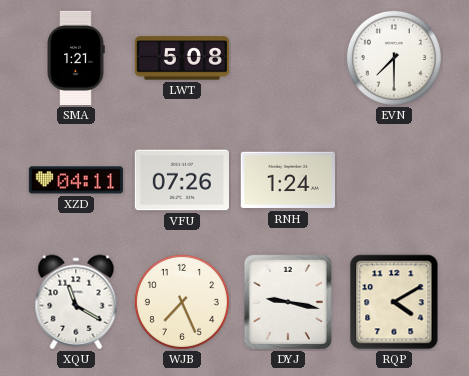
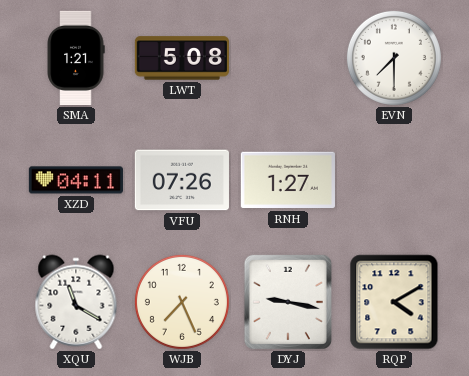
RNH: 1:24 -> 1:27 (288, 180)
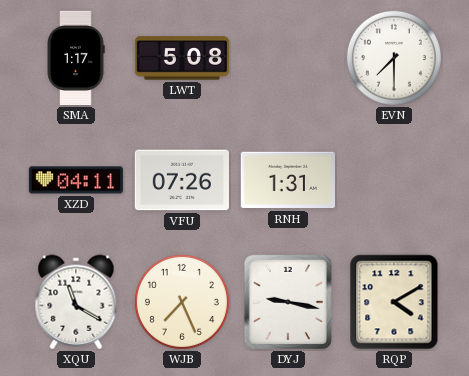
SMA: 1:21 -> 1:17 (76, 58)
RNH: 1:27 -> 1:31 (288, 180)
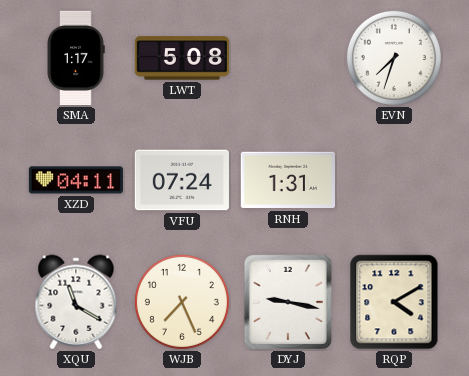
EVN: 7:30 -> 7:33 (394, 58)
VFU: 07:26 -> 07:24 (182, 180)
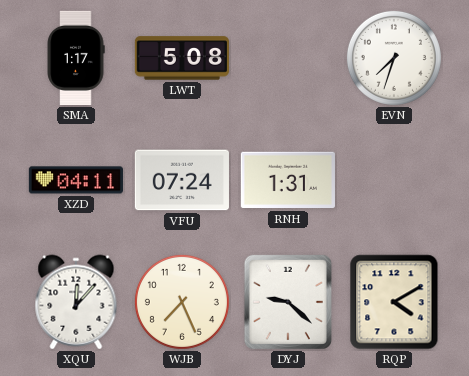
XQU: 11:20 -> 12:07 (76, 302)
DYJ: 9:17 -> 9:22 (288, 302)
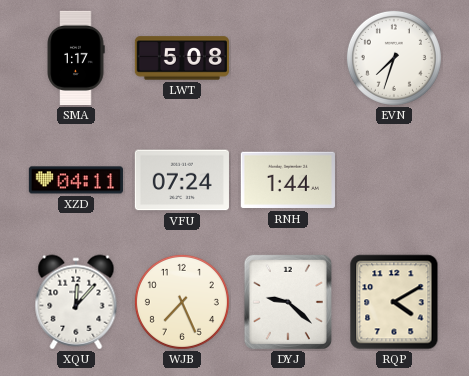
RNH: 1:31 -> 1:44 (288, 180)
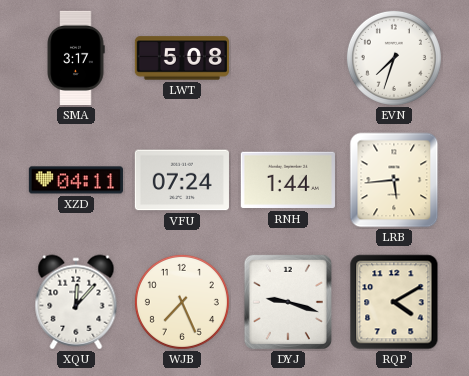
SMA: 1:17 -> 3:17 (76, 58)
LRB: none -> 5:44 (394, 180)
DYJ: 9:22 -> 9:18 (288, 302)
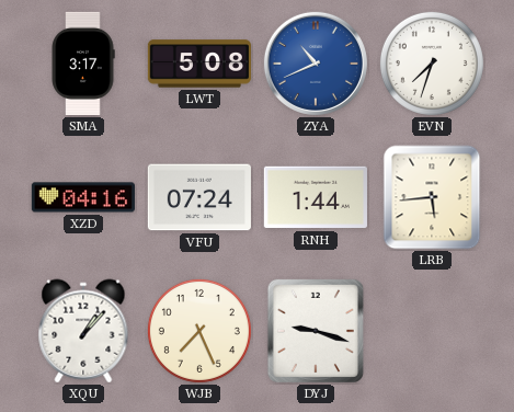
ZYA: none -> 10:41 (316, 64)
XZD: 04:11 -> 04:16 (83, 197)
XQU: 12:07 -> 1:07 (83, 331)
RQP: 4:10 -> none (394, 302)
